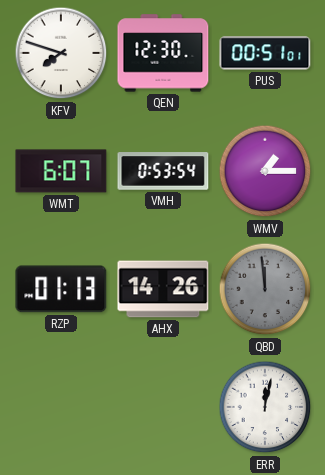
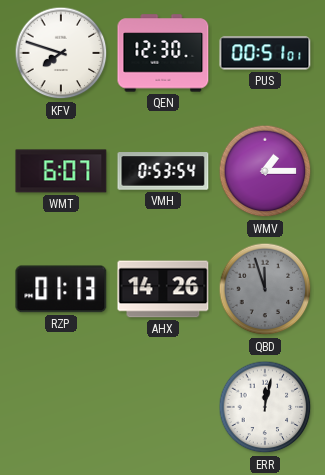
QBD: 11:59 -> 11:57 (265, 289)
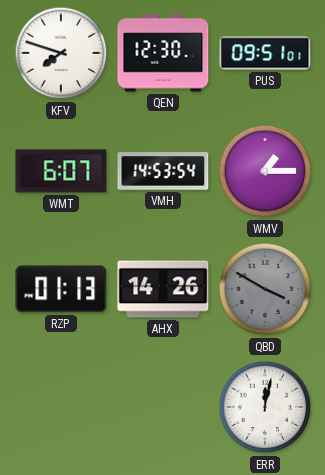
PUS: 00:51 -> 09:51 (265, 53)
VMH: 0:53 -> 14:53 (163, 171)
QBD: 11:57 -> 3:50 (265, 289)
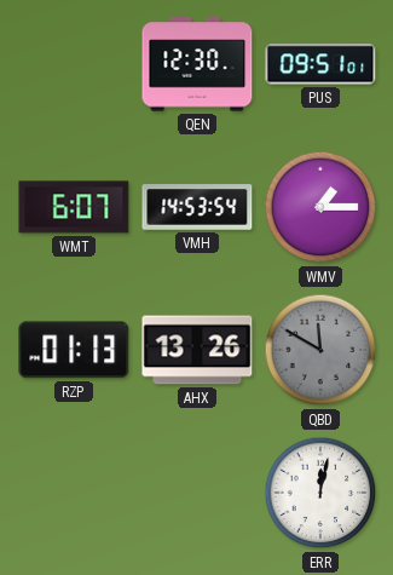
KFV: 7:48 -> none (61, 53)
AHX: 14:26 -> 13:26 (197, 350)
QBD: 3:50 -> 11:50 (320, 350)
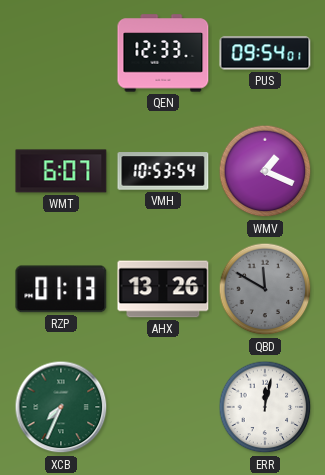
QEN: 12:30 -> 12:33 (163, 53)
PUS: 09:51 -> 09:54 (265, 53)
VMH: 14:53 -> 10:53 (163, 171)
WMV: 1:15 -> 1:19 (265, 171)
XCB: none -> 7:34 (61, 407)
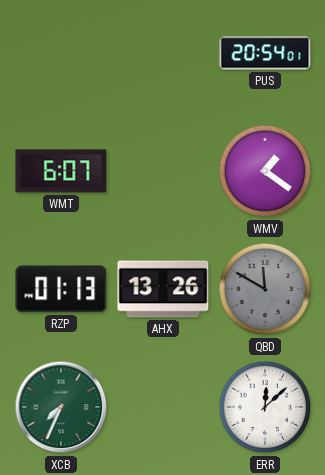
QEN: 12:33 -> none (163, 53)
PUS: 09:54 -> 20:54 (265, 53)
VMH: 10:53 -> none (163, 171)
WMV: 1:19 -> 1:21 (265, 171)
ERR: 12:02 -> 12:08 (265, 407)
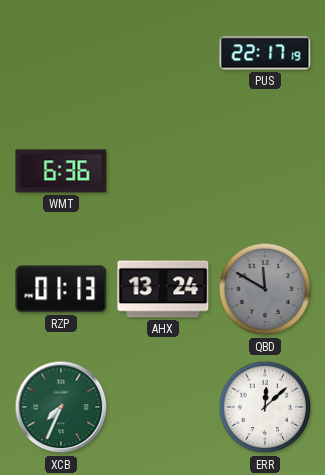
PUS: 20:54 -> 22:17 (265, 53)
WMT: 6:07 -> 6:36 (61, 171)
WMV: 1:21 -> none (265, 171)
AHX: 13:26 -> 13:24 (163, 289)
